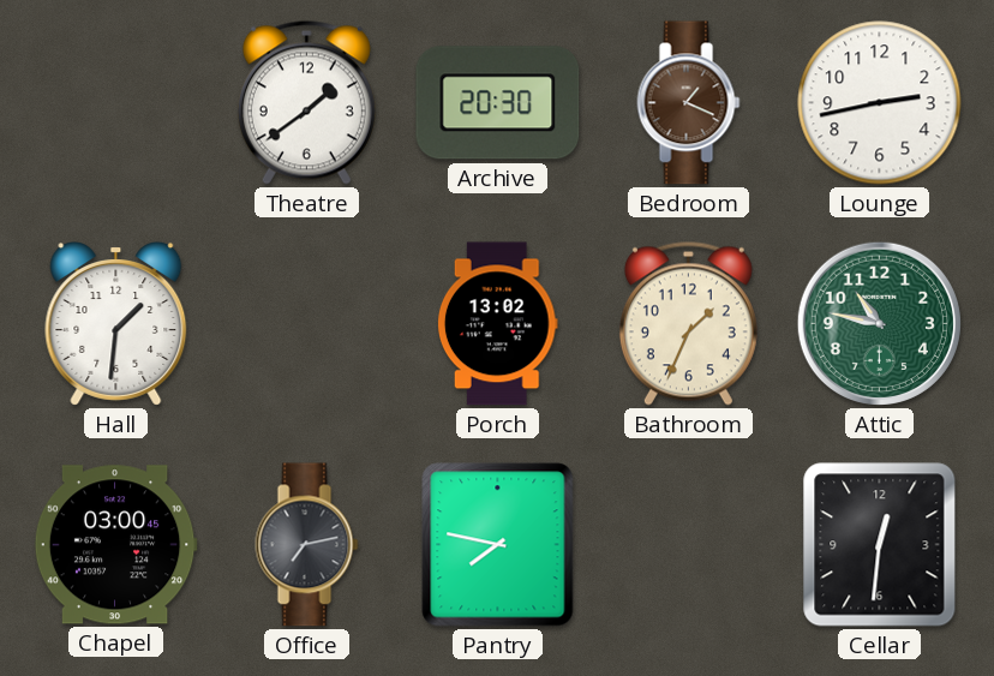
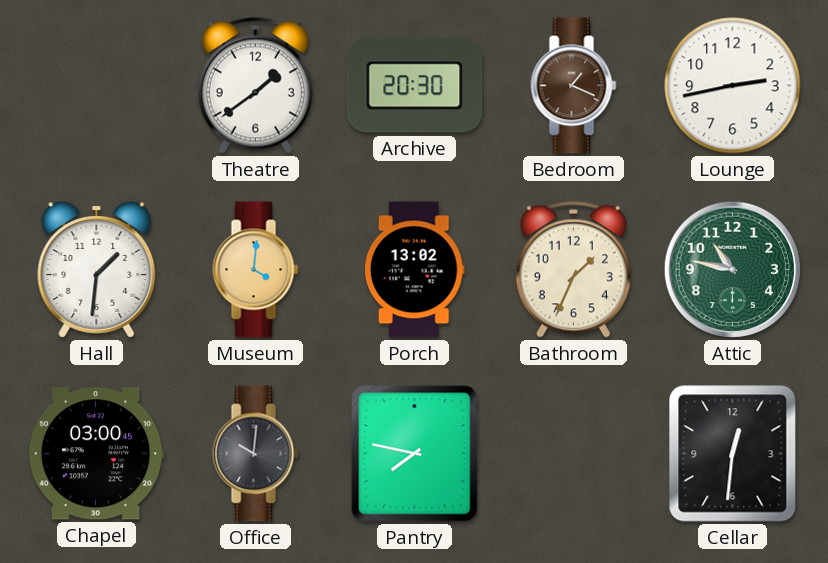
Museum: none -> 4:01 (256, 270)
Office: 7:13 -> 10:01 (256, 454)
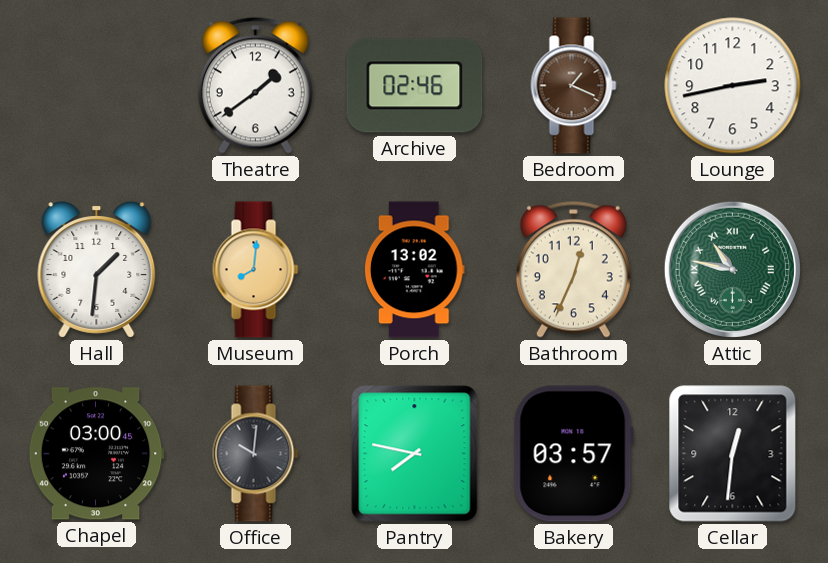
Archive: 20:30 -> 02:46 (415, 86)
Museum: 4:01 -> 8:01 (256, 270)
Bathroom: 1:34 -> 12:34 (573, 269)
Attic numerals: Arabic -> Roman (732, 269)
Bakery: none -> 03:57 (573, 454)
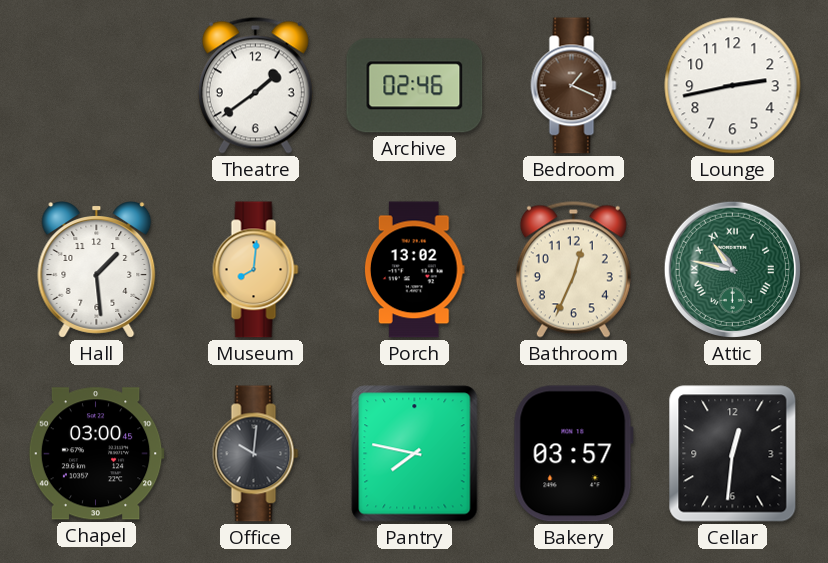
Hall: 1:31 -> 1:29 (97, 270)
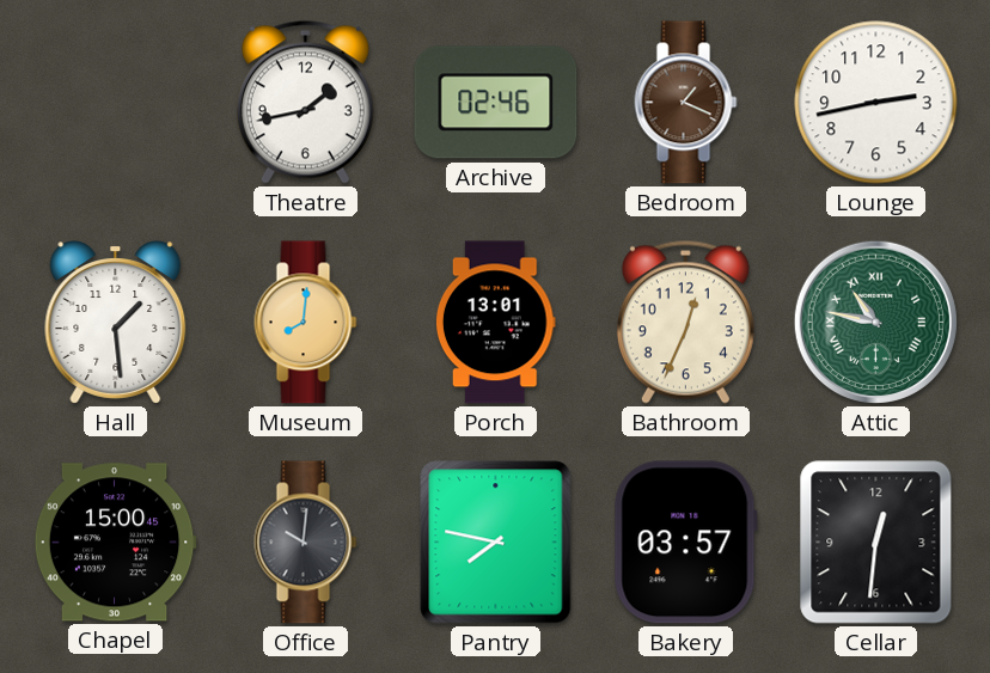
Theatre: 1:39 -> 1:43 (305, 102)
Porch: 13:02 -> 13:01 (495, 323)
Chapel: 03:00 -> 15:00 (115, 543)
